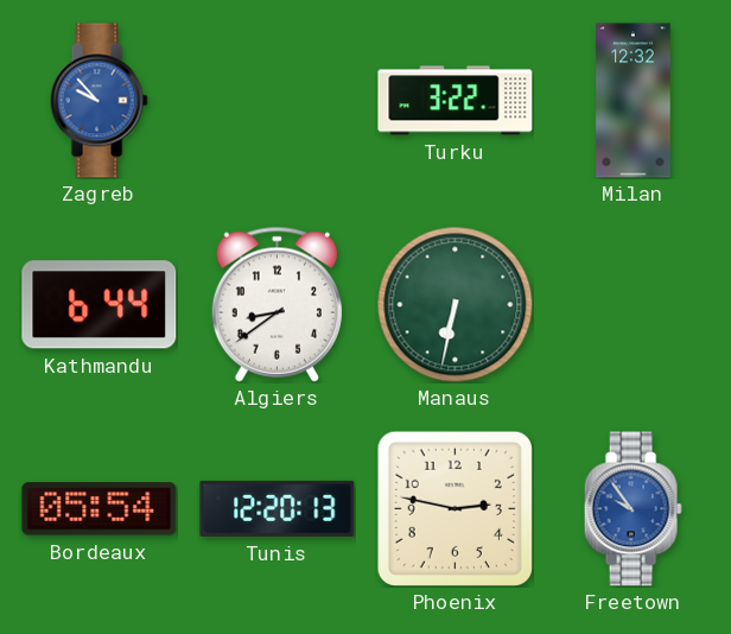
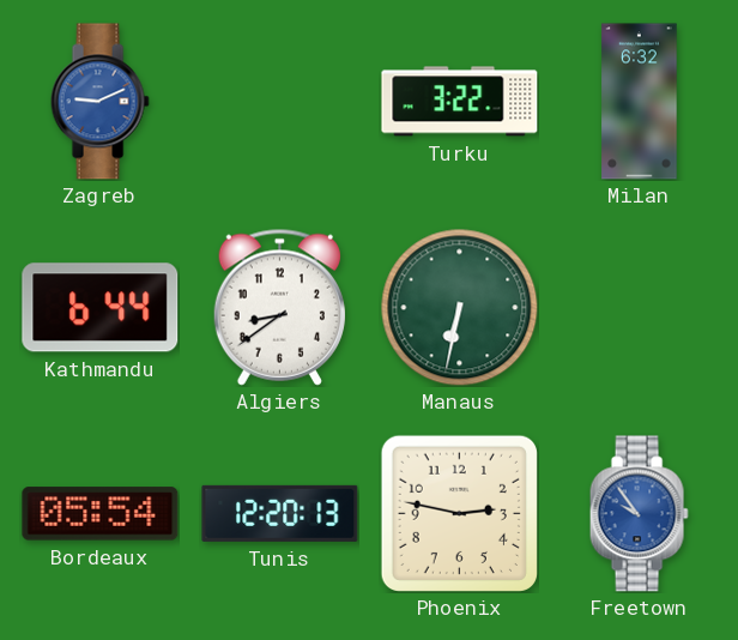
Zagreb: 9:53 -> 9:11 (99, 102)
Milan: 12:32 -> 6:32 (640, 102)
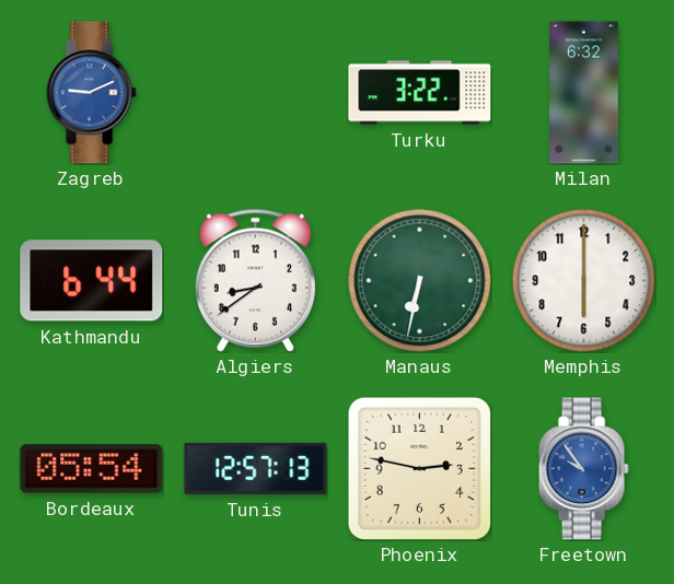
Memphis: none -> 6:00 (584, 281)
Tunis: 12:20 -> 12:57 (256, 468)
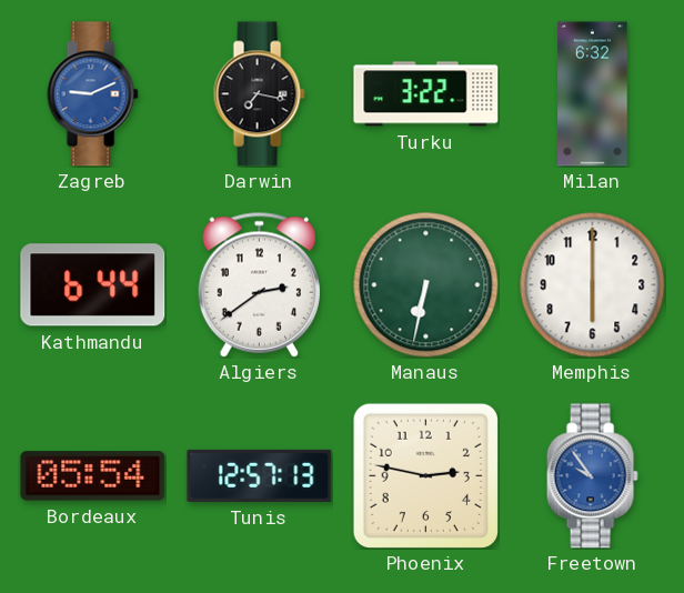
Darwin: none -> 7:17 (259, 94)
Algiers: 8:39 -> 2:39 (259, 284)
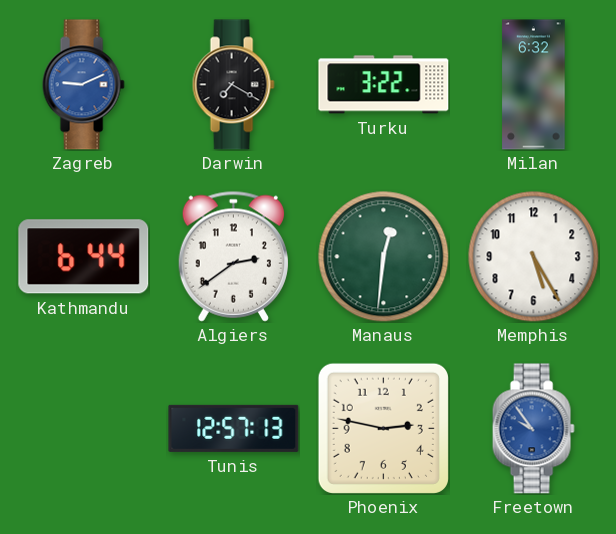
Darwin: 7:17 -> 7:20 (233, 85)
Manaus: 6:32 -> 12:31 (384, 257)
Memphis: 6:00 -> 5:25 (534, 257)
Bordeaux: 05:54 -> none (93, 476)
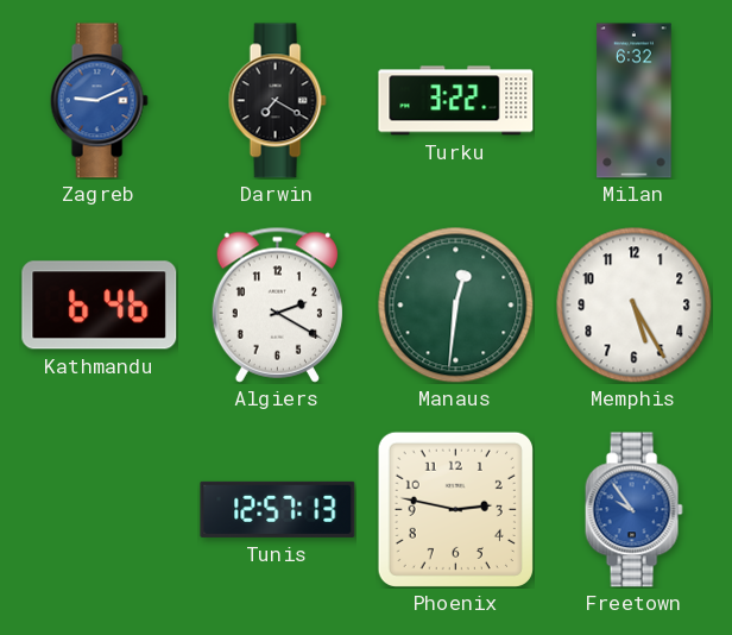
Kathmandu: 6:44 -> 6:46 (100, 306)
Algiers: 2:39 -> 2:20 (277, 304)
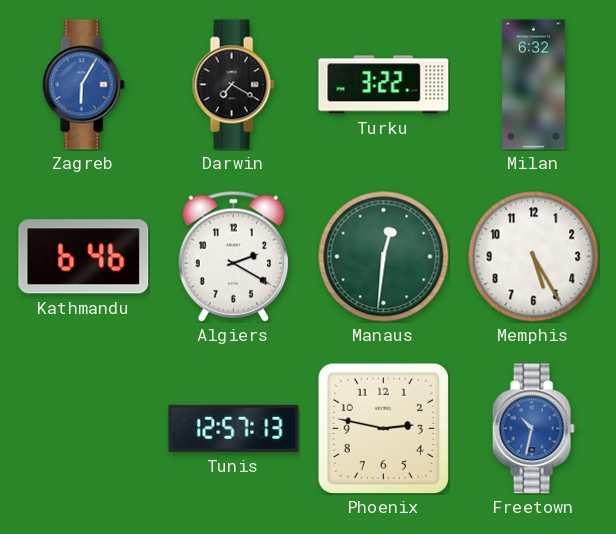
Zagreb: 9:11 -> 6:05 (83, 85)
Freetown: 9:54 -> 10:32 (533, 429)
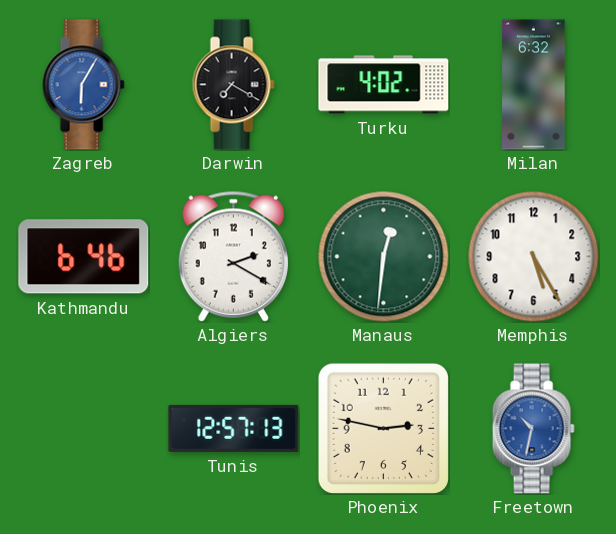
Turku: 3:22 -> 4:02 (384, 85)
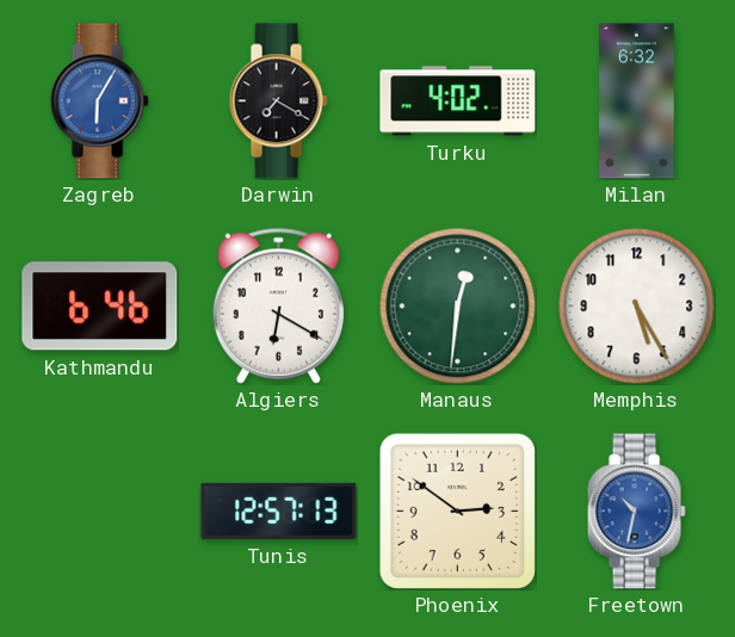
Algiers: 2:20 -> 6:20 (278, 305)
Phoenix: 2:47 -> 2:51 (457, 511)
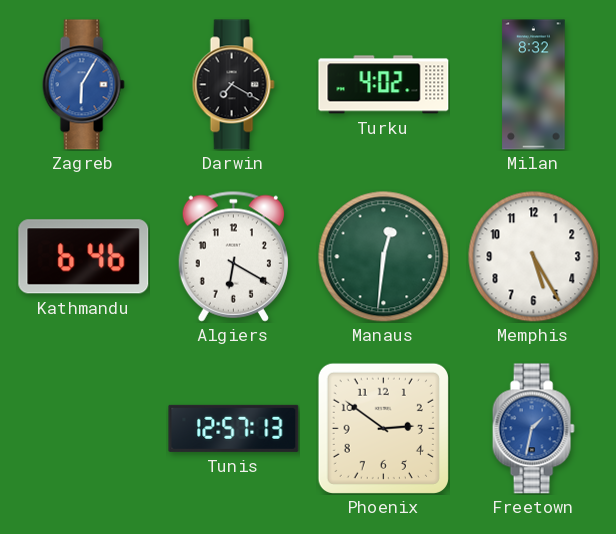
Milan: 6:32 -> 8:32 (534, 85)
Freetown: 10:32 -> 1:32 (533, 429)
